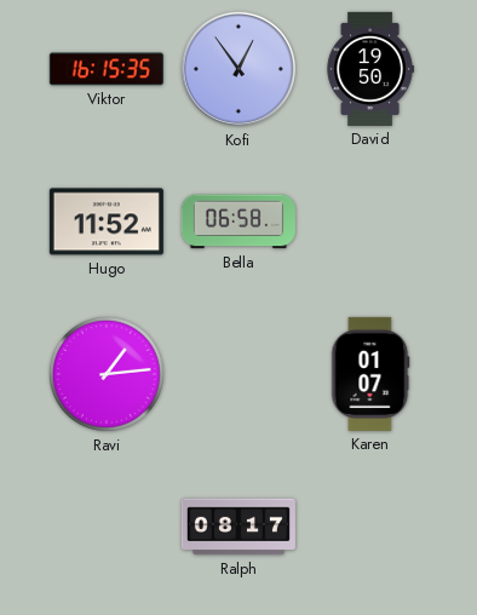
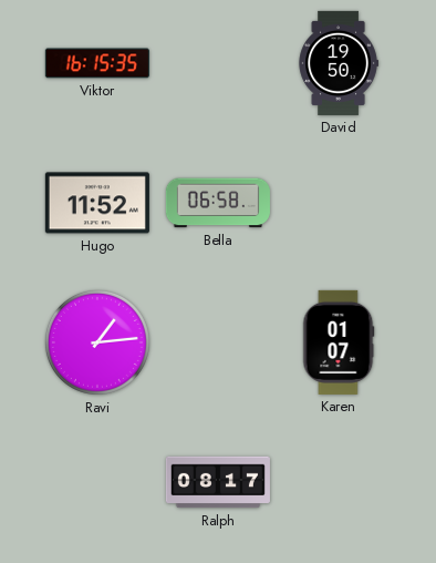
Kofi: 12:54 -> none (238, 69)
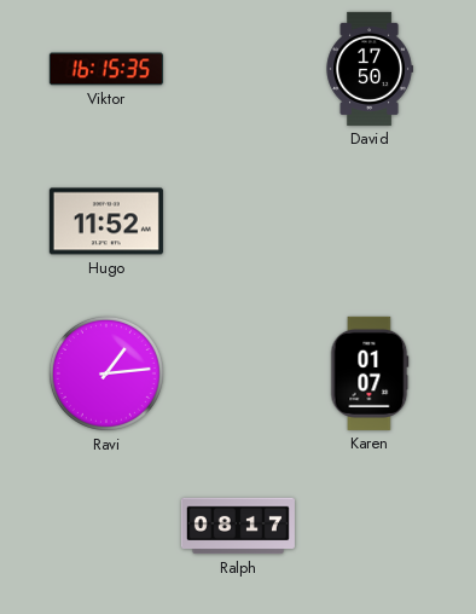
David: 19:50 -> 17:50 (370, 69)
Bella: 06:58 -> none (218, 203)
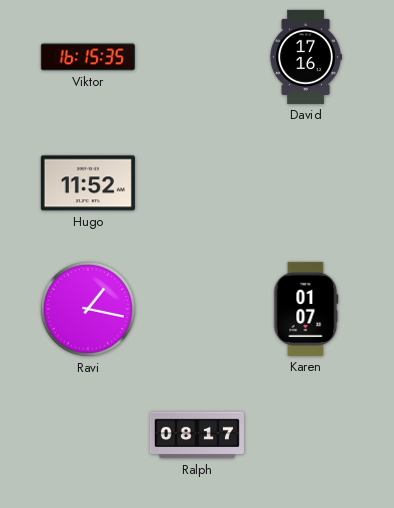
David: 17:50 -> 17:16 (306, 57)
Ravi: 1:14 -> 1:17 (88, 309)
